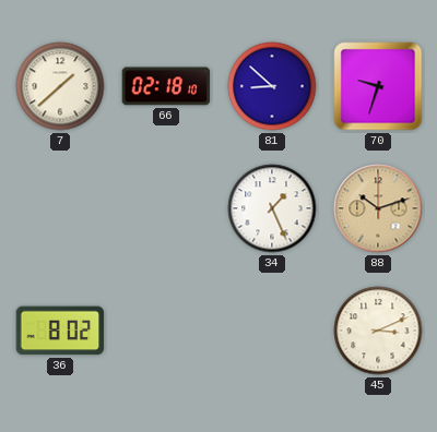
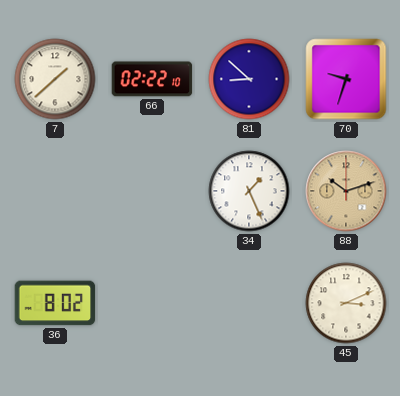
66: 02:18 -> 02:22 (152, 79)
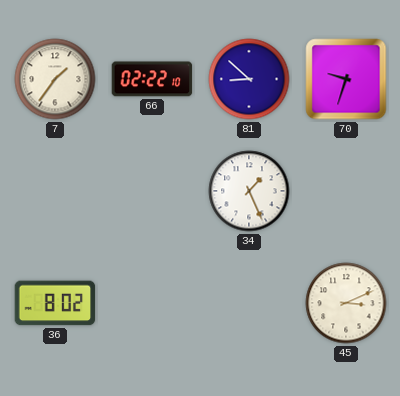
7: 1:38 -> 1:36 (55, 79)
88: 10:12 -> none (346, 191)
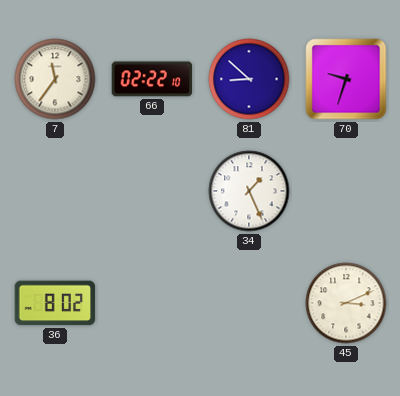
7: 1:36 -> 11:36 (55, 79)
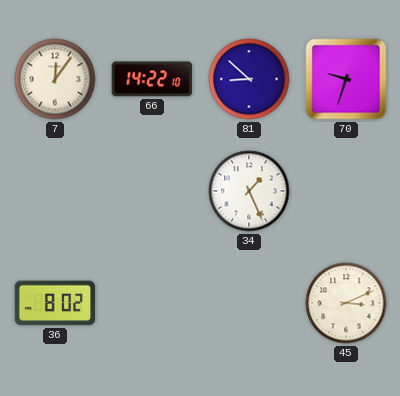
7: 11:36 -> 12:06 (55, 79)
66: 02:22 -> 14:22 (152, 79)
